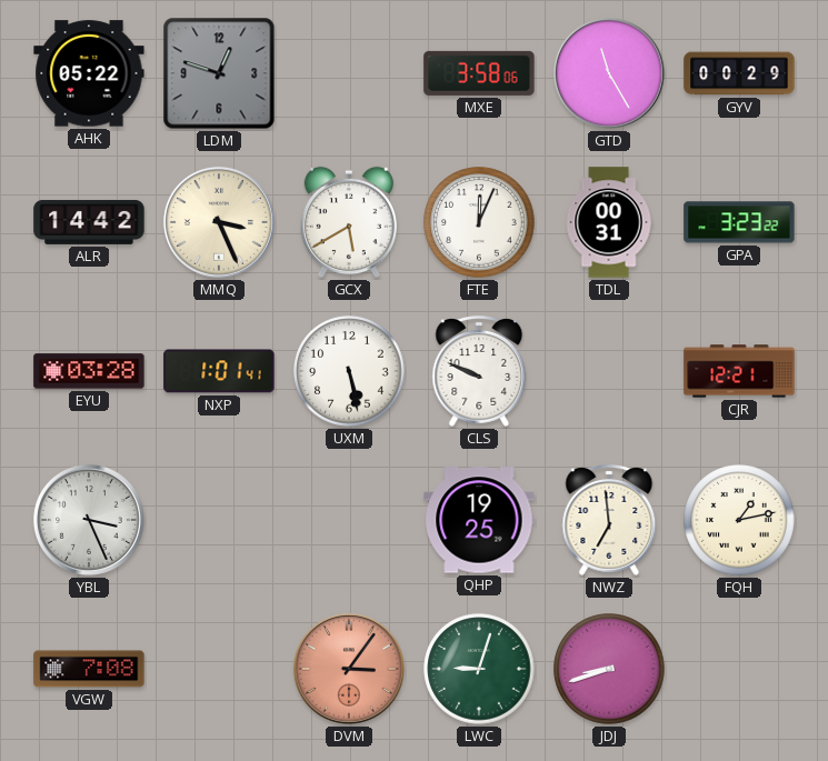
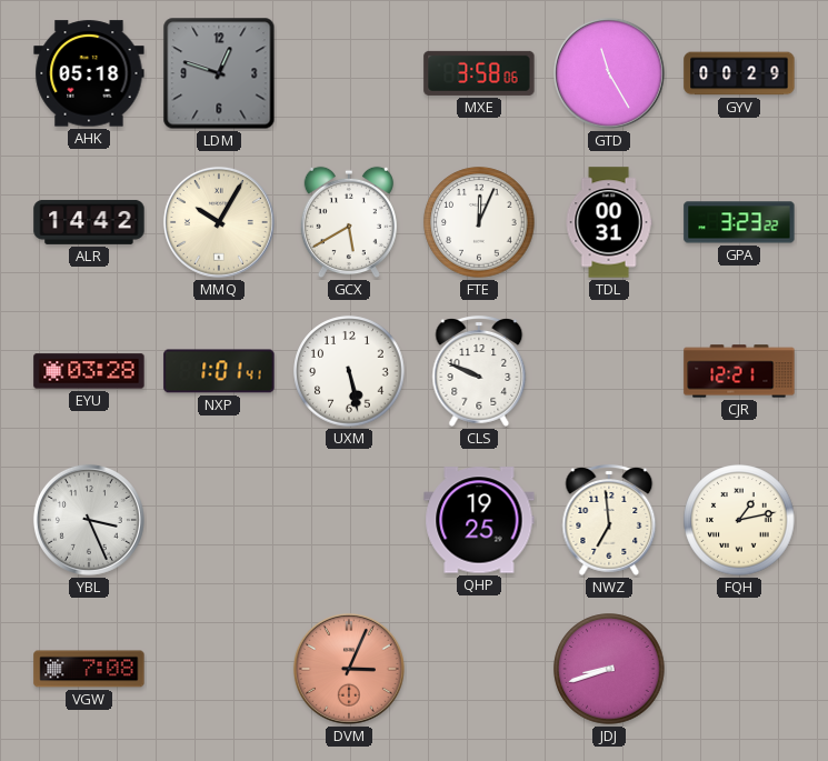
AHK: 05:22 -> 05:18 (89, 73)
MMQ: 3:26 -> 10:05 (219, 222)
DVM: 3:06 -> 3:04 (349, 669)
LWC: 9:03 -> none (479, 669)
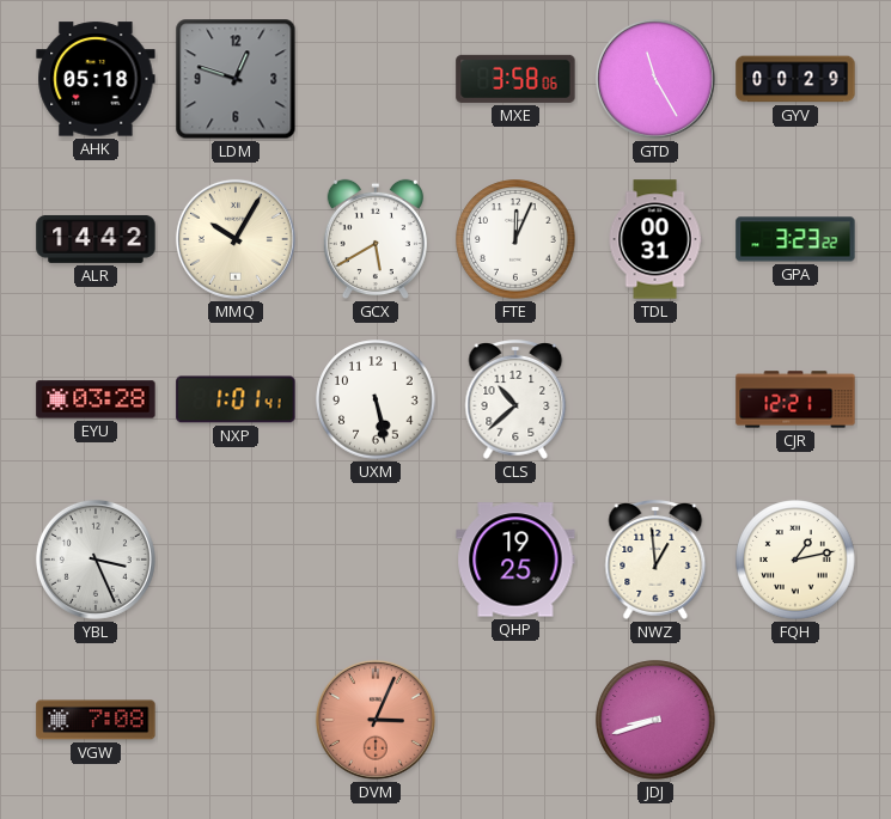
CLS: 9:49 -> 10:38 (515, 399)
NWZ: 6:59 -> 12:59 (655, 560)
